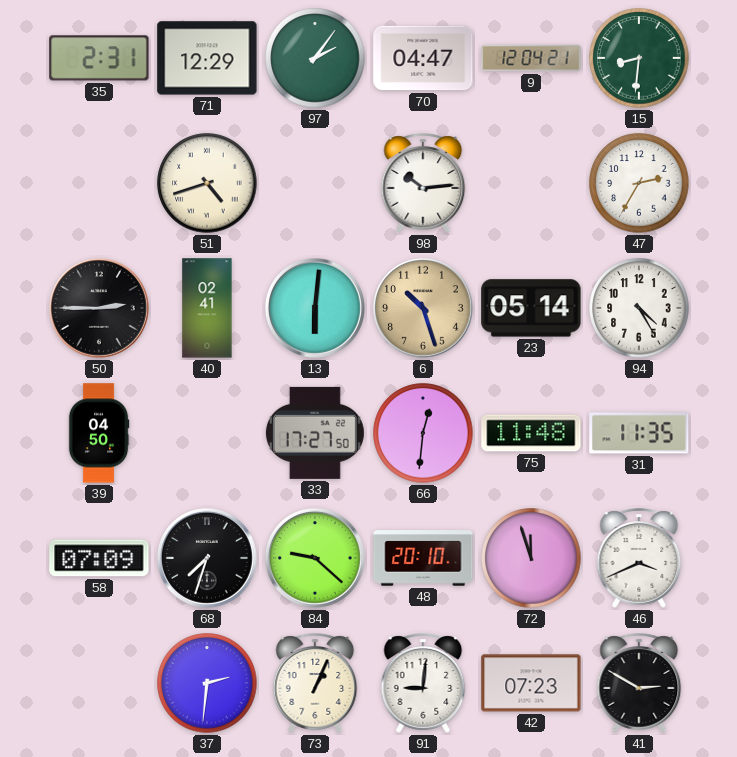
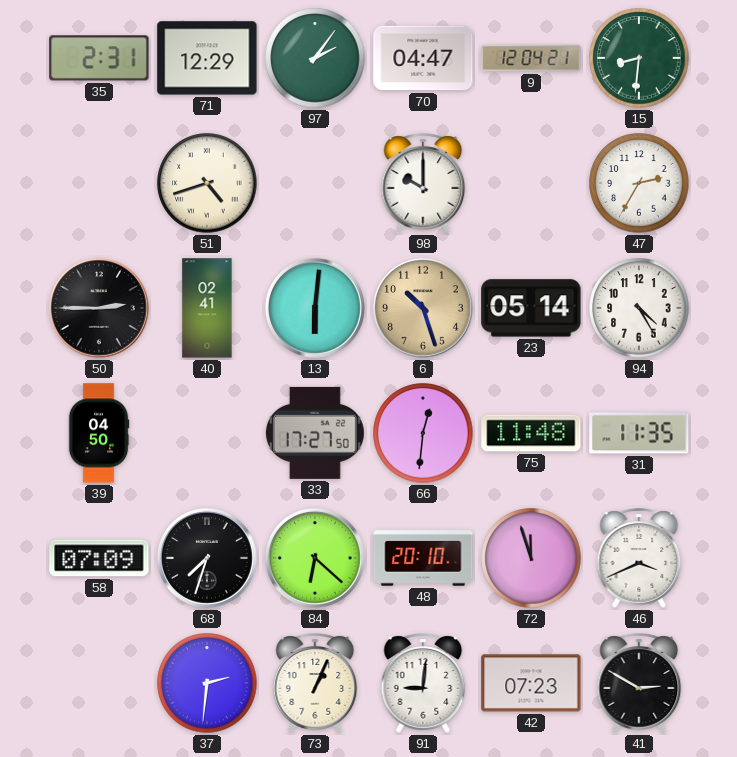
98: 10:14 -> 10:00 (423, 183)
84: 9:22 -> 6:22 (316, 559)
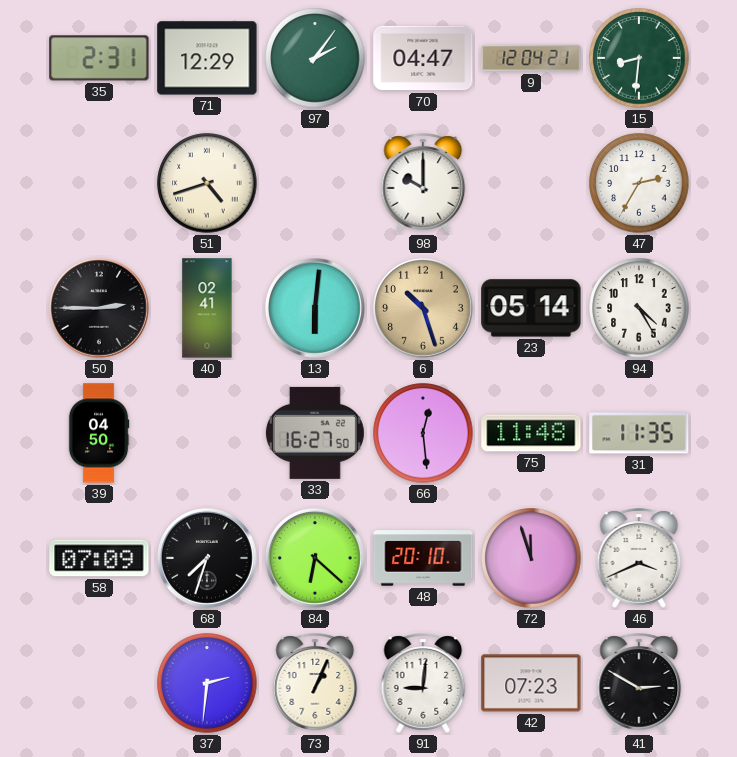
33: 17:27 -> 16:27 (315, 433)
66: 12:31 -> 12:29 (423, 433)
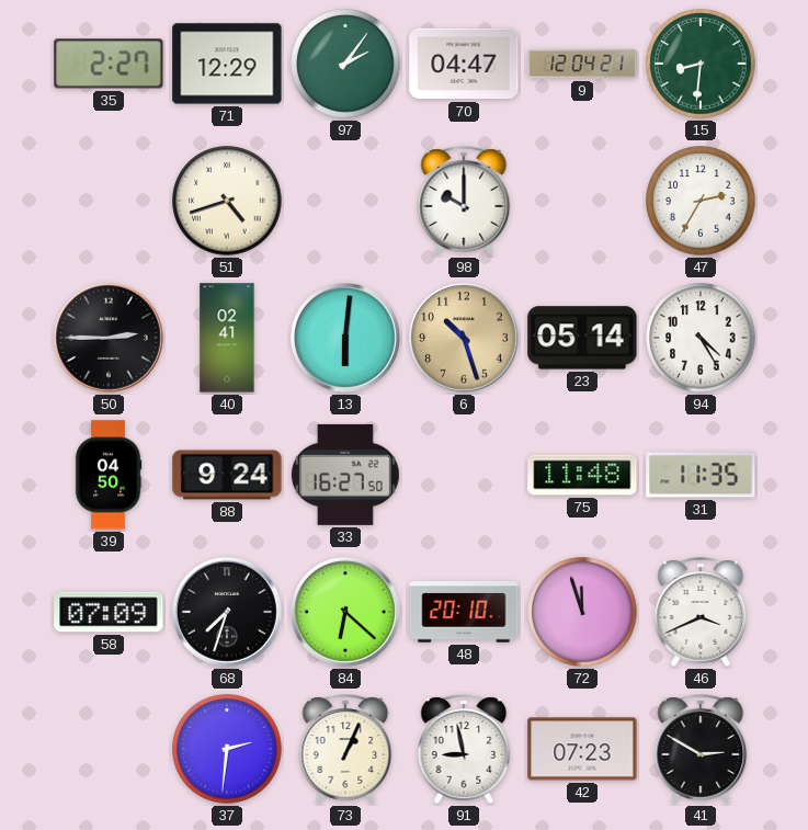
35: 2:31 -> 2:27 (109, 64)
88: none -> 9:24 (227, 475)
66: 12:29 -> none (423, 433)
91: 9:01 -> 8:58 (464, 749)
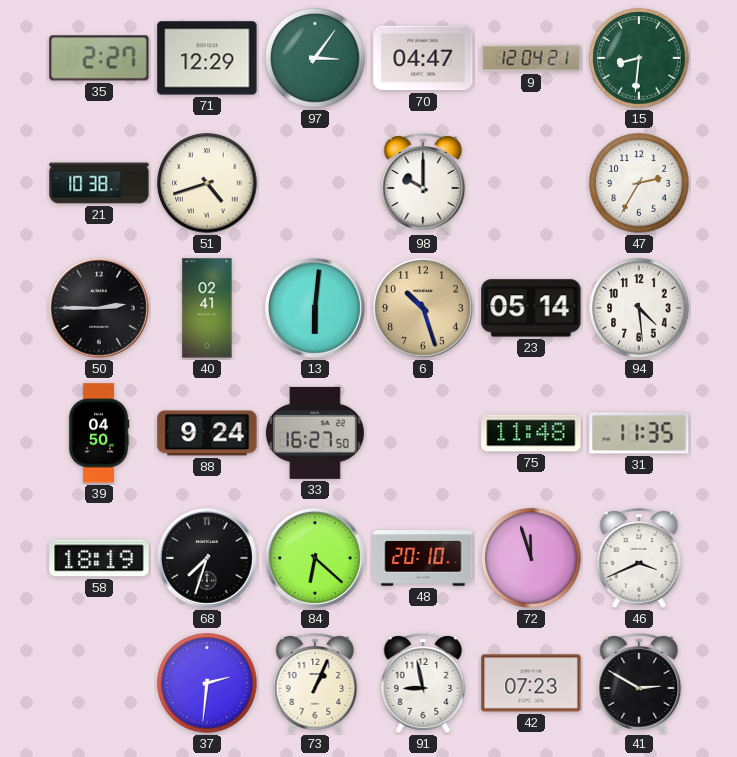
97: 2:06 -> 3:06 (315, 58)
21: none -> 10:38 (99, 183)
94: 4:25 -> 4:29 (639, 308)
58: 07:09 -> 18:19 (99, 558)
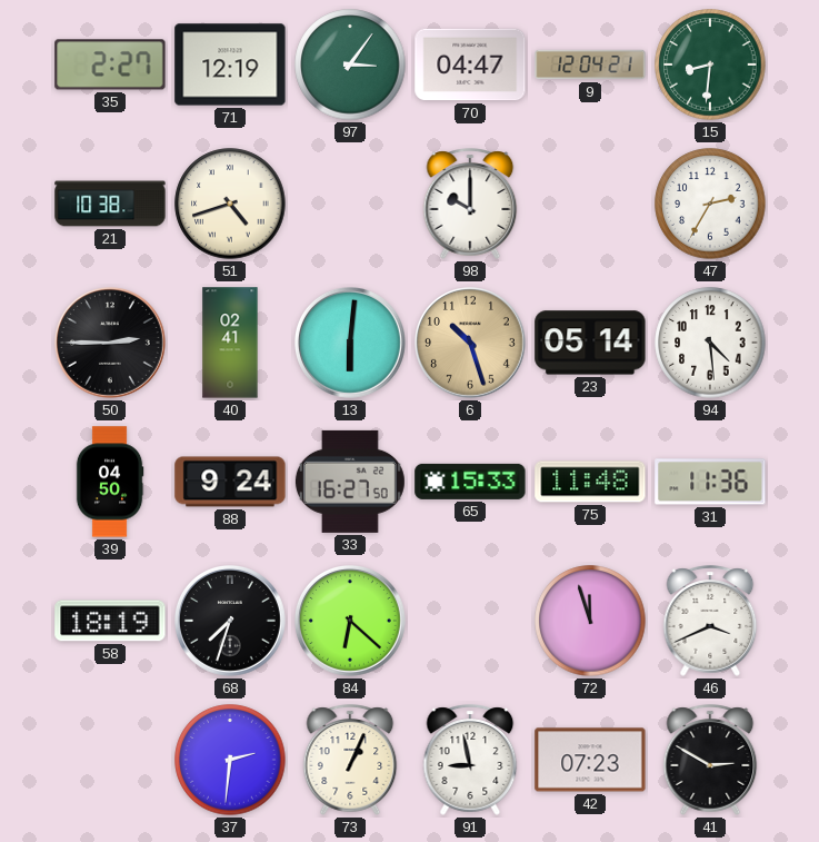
71: 12:29 -> 12:19 (230, 65)
65: none -> 15:33 (470, 482)
31: 11:35 -> 11:36 (710, 482)
48: 20:10 -> none (423, 558)
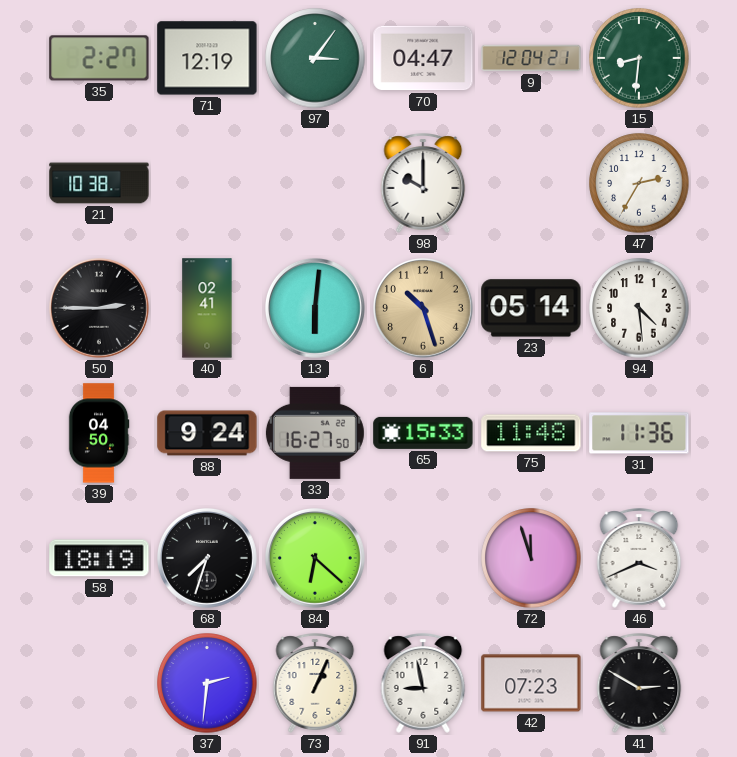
51: 4:42 -> none (230, 204)
